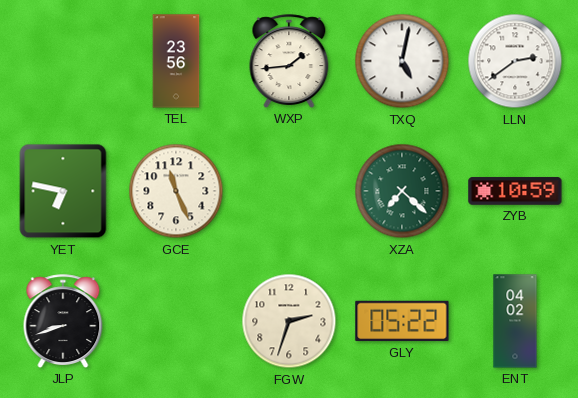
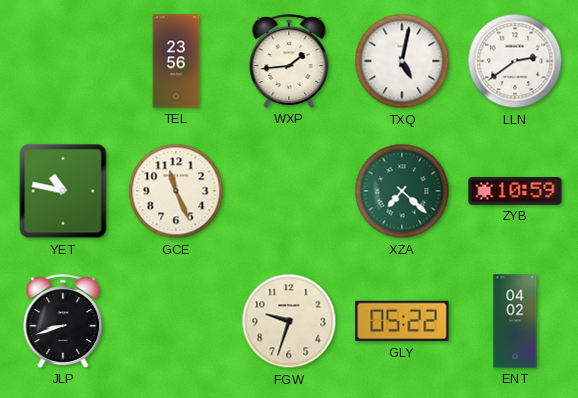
YET: 6:47 -> 10:47 (63, 191)
FGW: 2:33 -> 9:33 (289, 321)
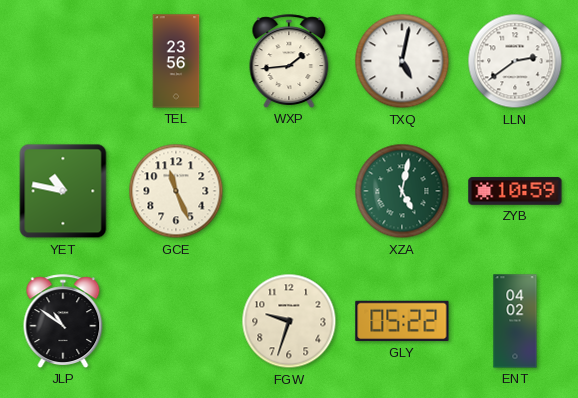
XZA: 7:22 -> 5:02 (402, 191)
JLP: 8:42 -> 10:51 (63, 321)
